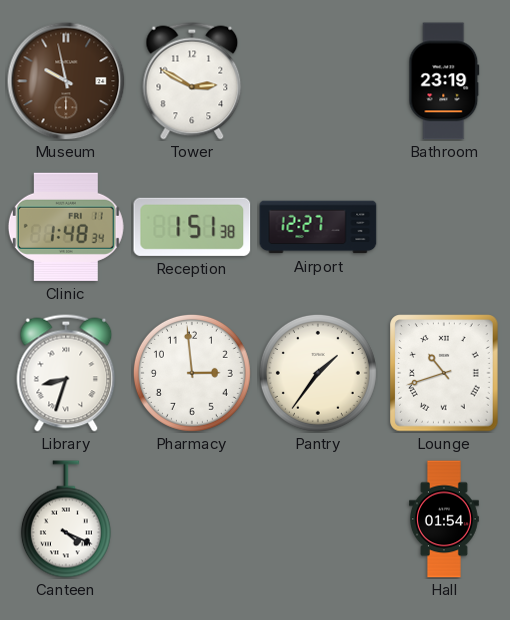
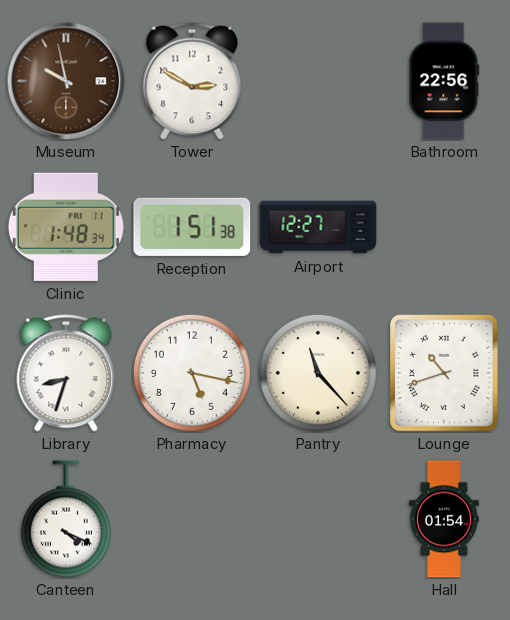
Bathroom: 23:19 -> 22:56 (444, 81)
Pharmacy: 2:59 -> 5:17 (192, 373)
Pantry: 1:36 -> 11:23 (318, 373)
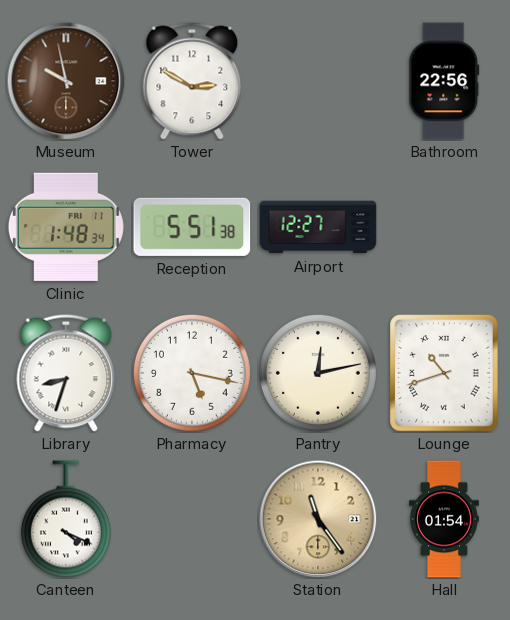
Reception: 1:51 -> 5:51 (192, 227)
Pantry: 11:23 -> 12:13 (318, 373)
Station: none -> 11:24 (318, 519)
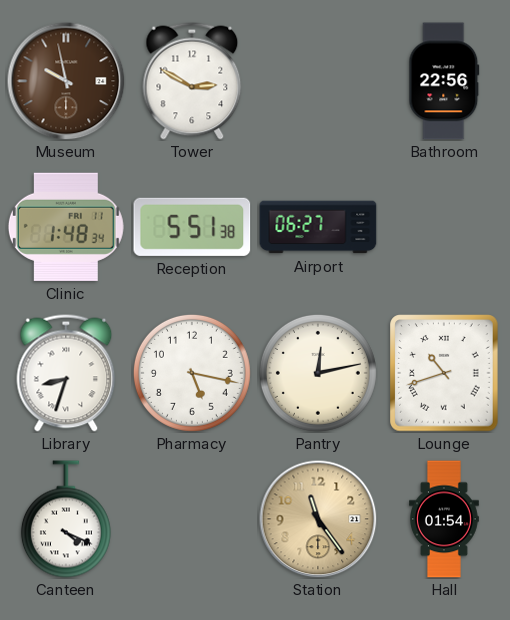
Airport: 12:27 -> 06:27 (318, 227)
